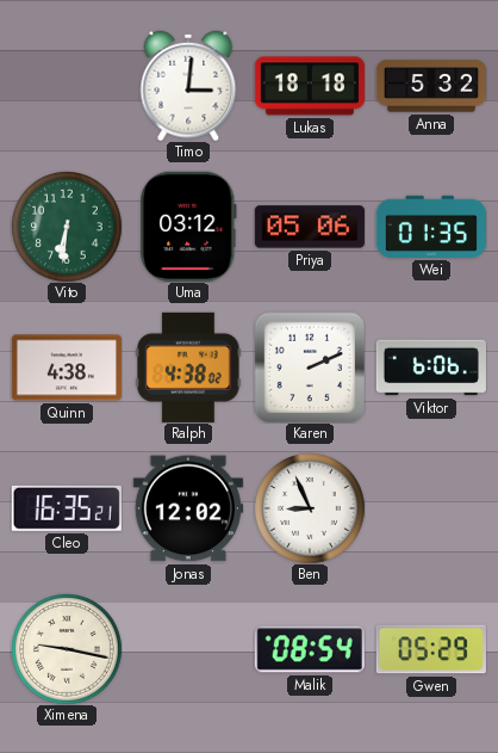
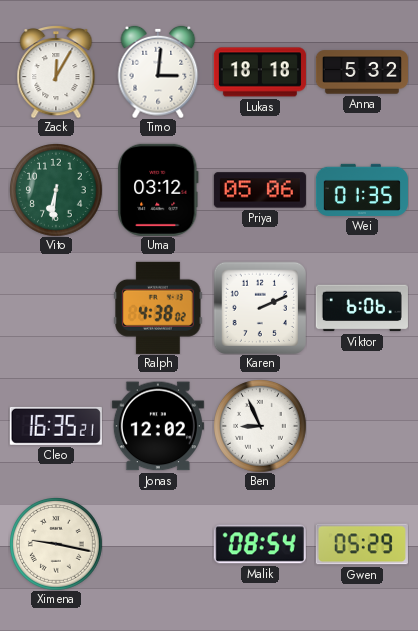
Zack: none -> 12:05 (56, 72)
Quinn: 4:38 -> none (67, 368)
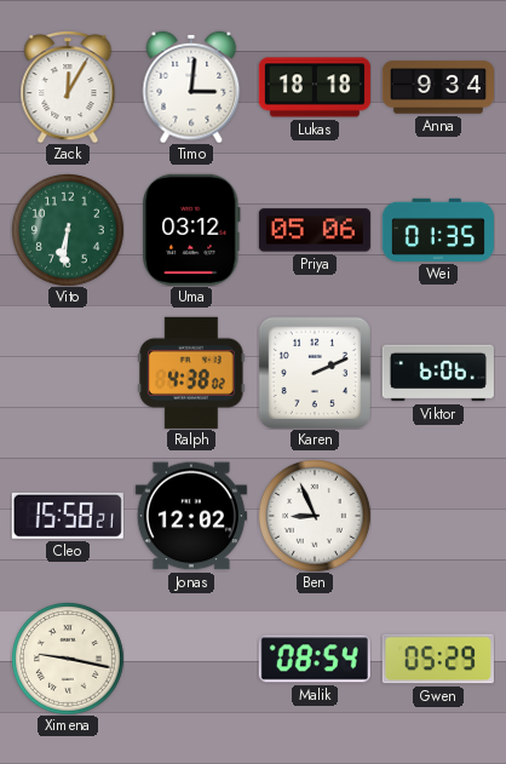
Anna: 5:32 -> 9:34 (438, 87)
Cleo: 16:35 -> 15:58 (68, 516)
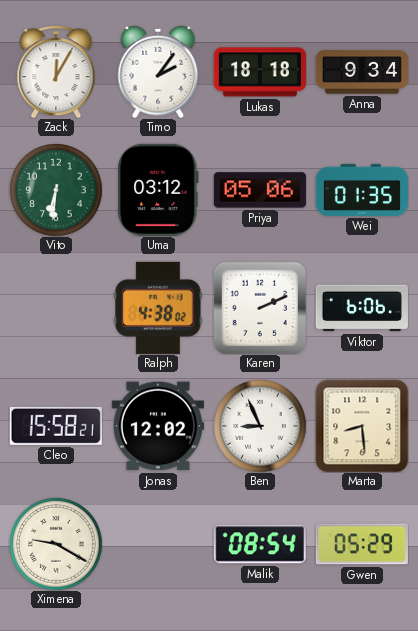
Timo: 3:01 -> 2:06 (158, 72)
Marta: none -> 8:29 (362, 426)
Ximena: 9:17 -> 9:20 (56, 544)
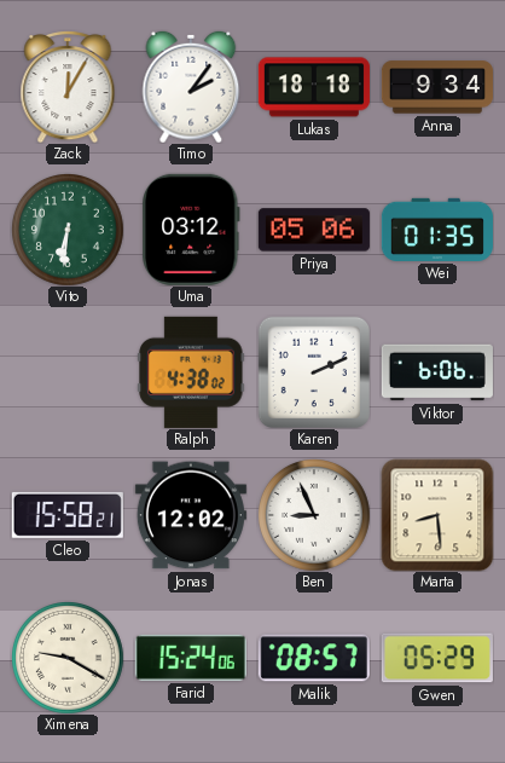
Farid: none -> 15:24 (191, 658)
Malik: 08:54 -> 08:57 (314, 658)
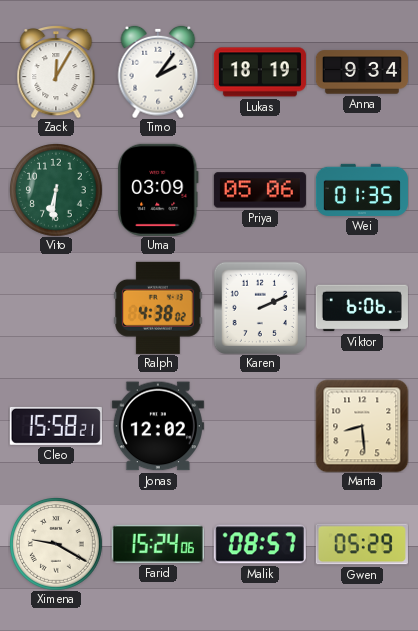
Lukas: 18:18 -> 18:19 (260, 72)
Uma: 03:12 -> 03:09 (159, 190)
Ben: 8:56 -> none (314, 515)
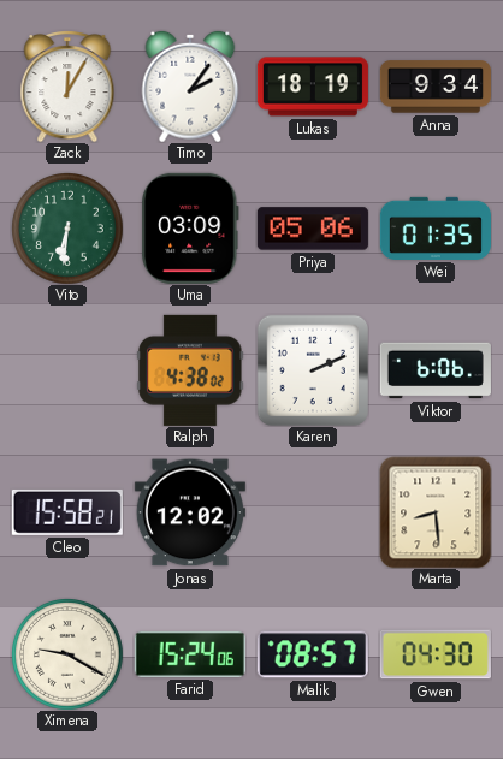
Gwen: 05:29 -> 04:30 (436, 654)
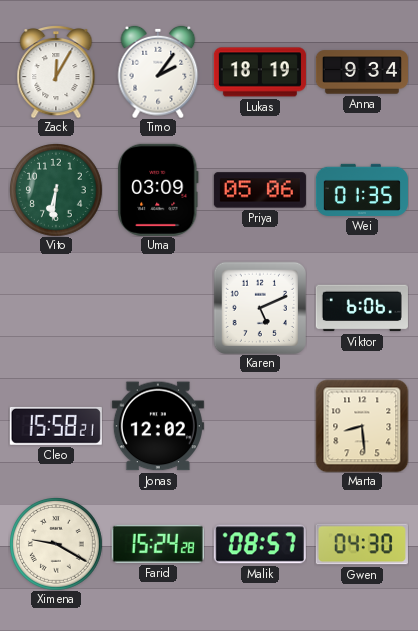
Ralph: 4:38 -> none (190, 370)
Karen: 2:11 -> 5:11 (259, 307)
Farid: 15:24:06 -> 15:24:28 (158, 544)
